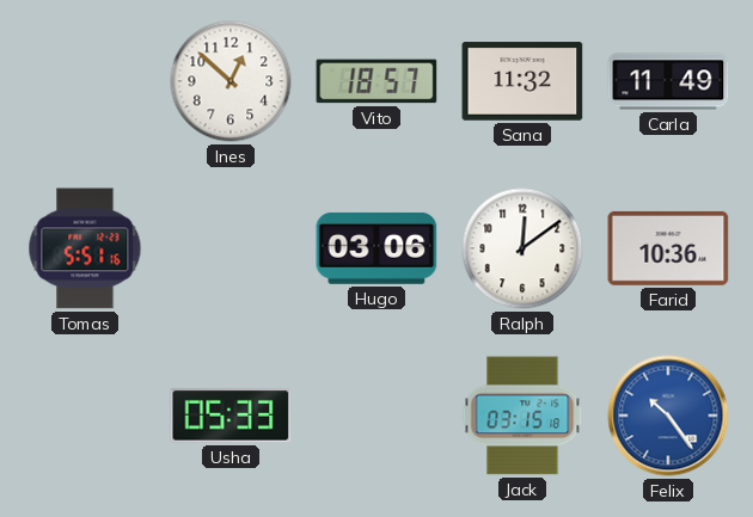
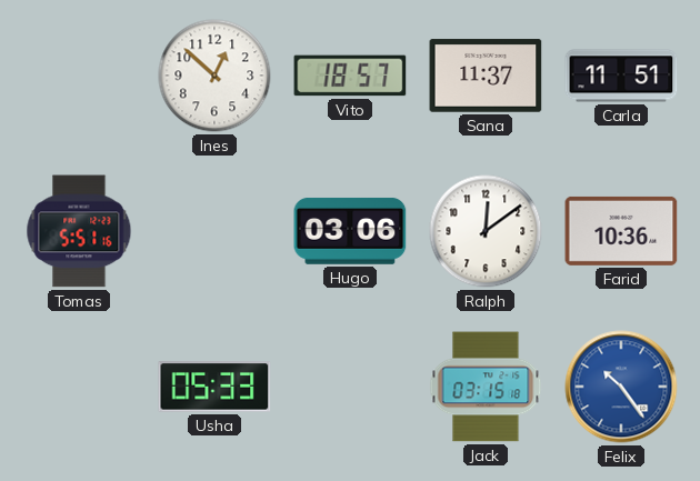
Sana: 11:32 -> 11:37 (486, 76)
Carla: 11:49 -> 11:51 (621, 76)
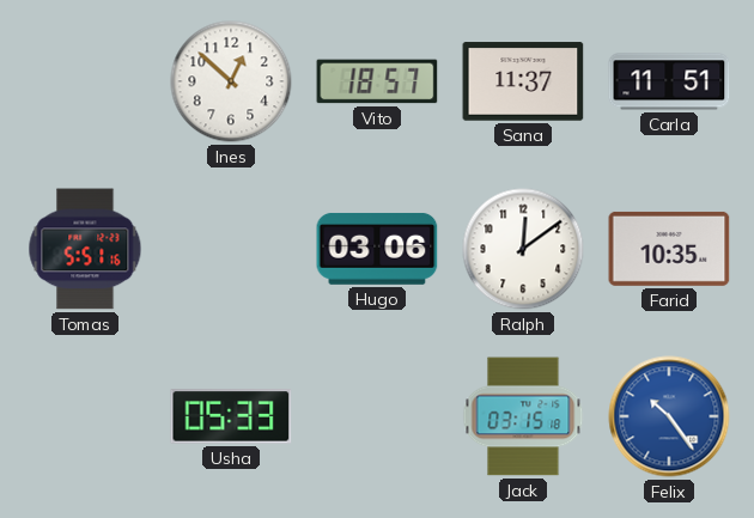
Farid: 10:36 -> 10:35 (669, 249)
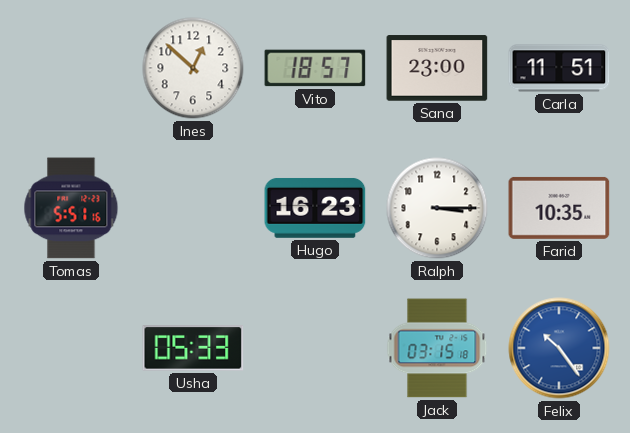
Sana: 11:37 -> 23:00 (437, 68)
Hugo: 03:06 -> 16:23 (315, 208)
Ralph: 12:09 -> 3:15 (437, 208)
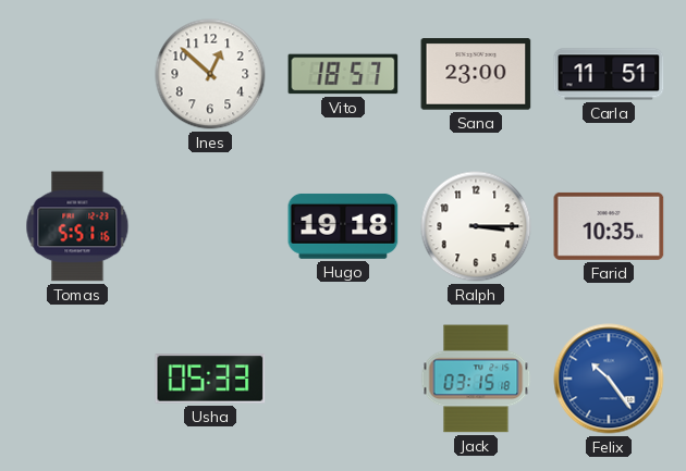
Hugo: 16:23 -> 19:18 (343, 226)
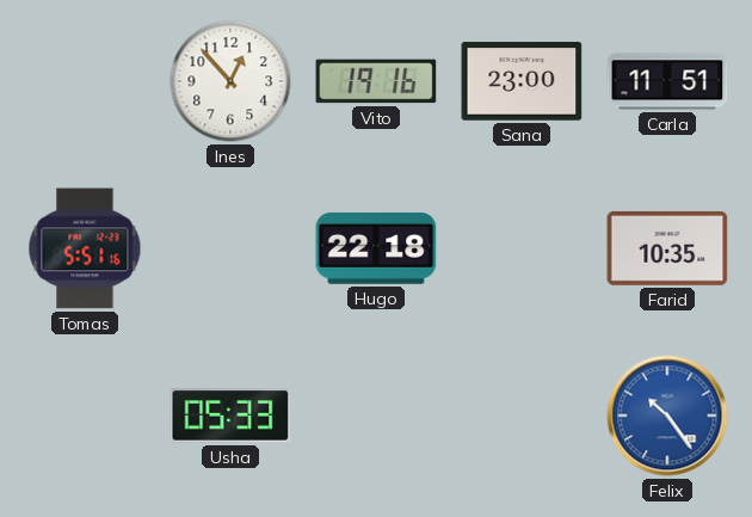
Ines: 12:52 -> 12:53 (230, 81)
Vito: 18:57 -> 19:16 (376, 81)
Hugo: 19:18 -> 22:18 (376, 248)
Ralph: 3:15 -> none (476, 226)
Jack: 03:15 -> none (476, 379)
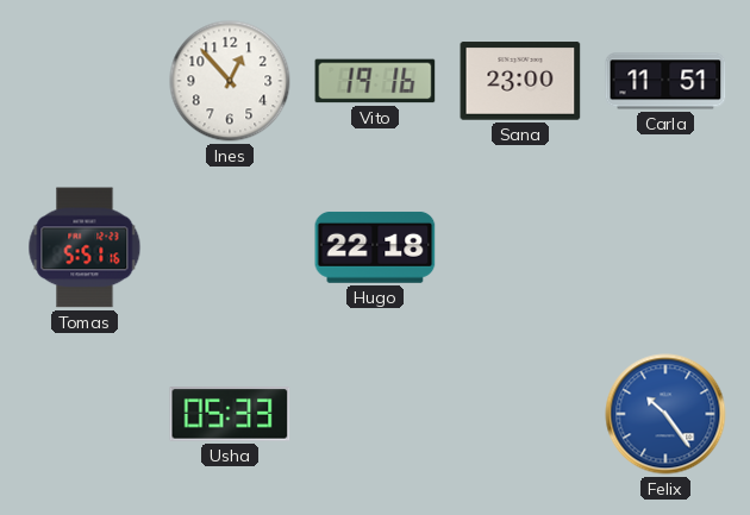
Farid: 10:35 -> none (667, 248)
